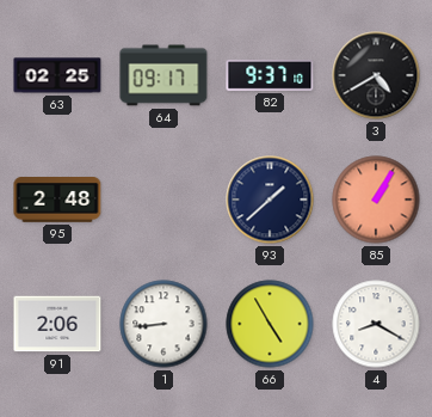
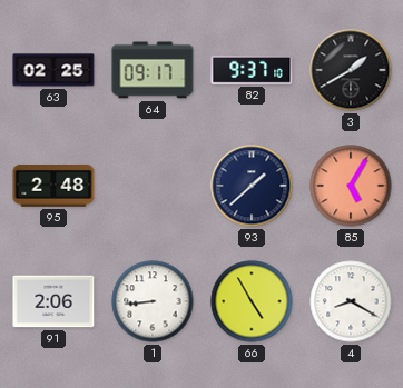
3: 4:40 -> 1:40 (351, 70)
85: 1:05 -> 5:05 (351, 186)
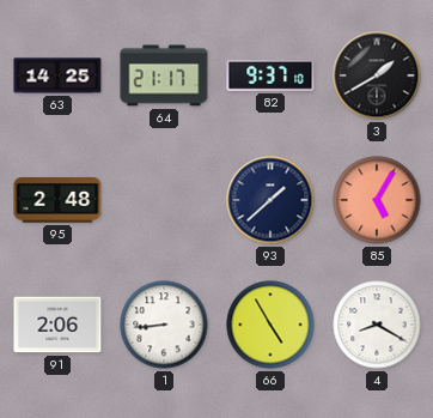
63: 02:25 -> 14:25 (57, 75)
64: 09:17 -> 21:17 (164, 75)
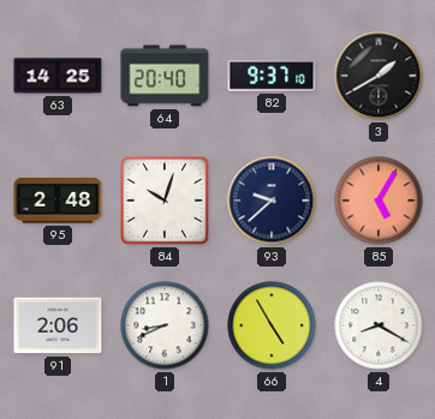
64: 21:17 -> 20:40 (165, 76)
84: none -> 10:03 (166, 202)
93: 1:38 -> 9:38 (272, 200)
1: 8:44 -> 8:41 (165, 325)
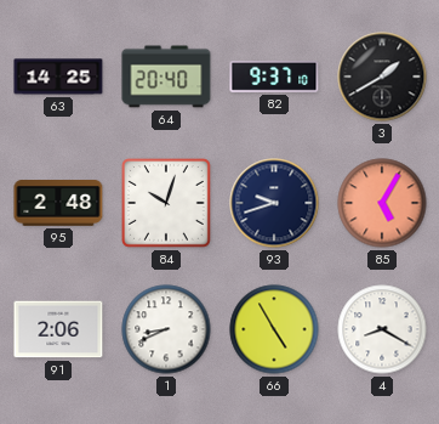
93: 9:38 -> 9:42 (274, 203)
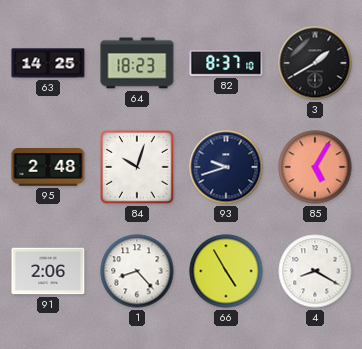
64: 20:40 -> 18:23 (137, 63)
82: 9:37 -> 8:37 (226, 63)
1: 8:41 -> 8:23 (137, 271)
